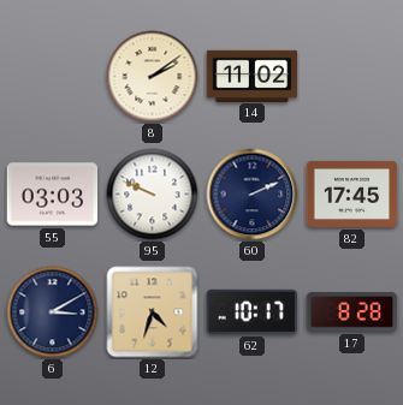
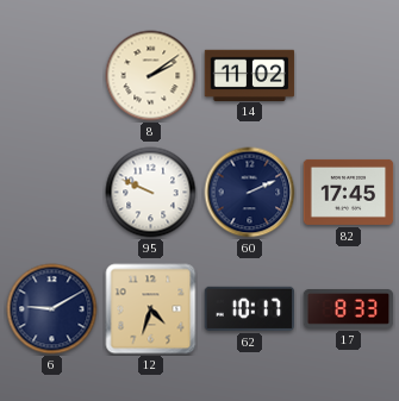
55: 03:03 -> none (53, 195)
6: 3:10 -> 9:10 (52, 309)
17: 8:28 -> 8:33 (349, 309)
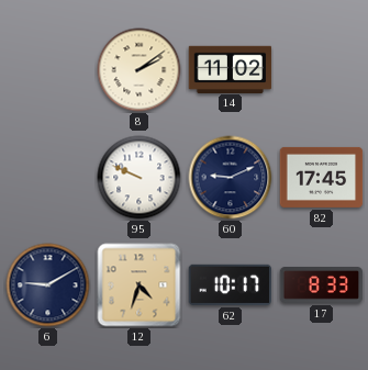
60: 2:11 -> 9:11 (231, 178)
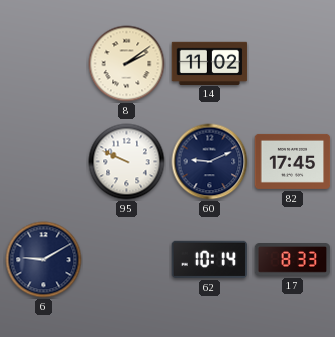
12: 4:33 -> none (140, 285)
62: 10:17 -> 10:14 (210, 259)
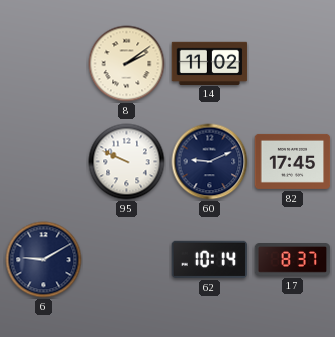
17: 8:33 -> 8:37 (293, 260)
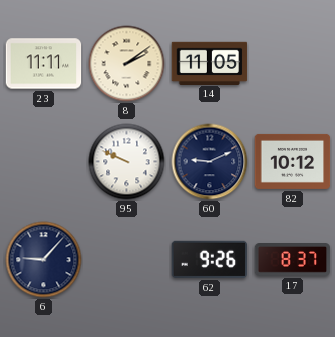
23: none -> 11:11 (44, 64)
14: 11:02 -> 11:05 (210, 63)
82: 17:45 -> 10:12 (293, 161)
6: 9:10 -> 9:07 (44, 260)
62: 10:14 -> 9:26 (210, 259)
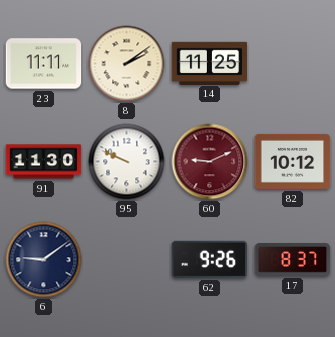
14: 11:05 -> 11:25 (210, 63)
91: none -> 11:30 (44, 162)
60 dial: navy -> burgundy (210, 162)
6: 9:07 -> 9:09 (44, 260)
